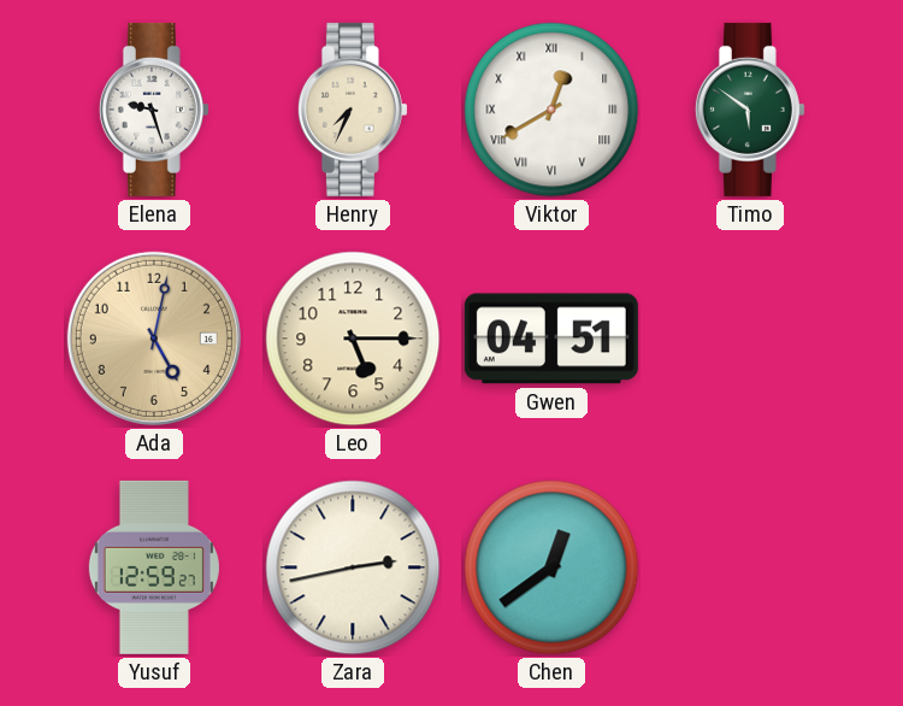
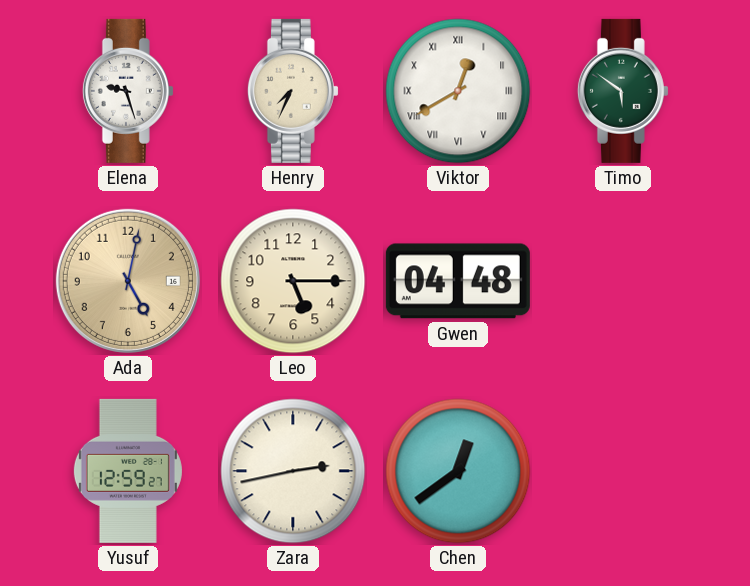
Gwen: 04:51 -> 04:48 (458, 281)
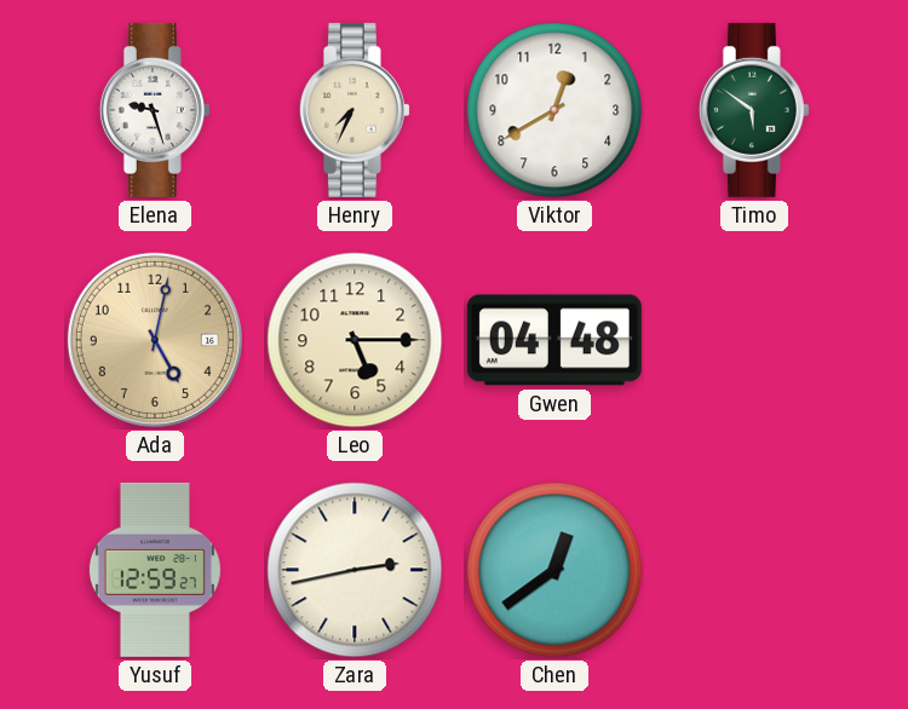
Viktor numerals: Roman -> Arabic (554, 110)
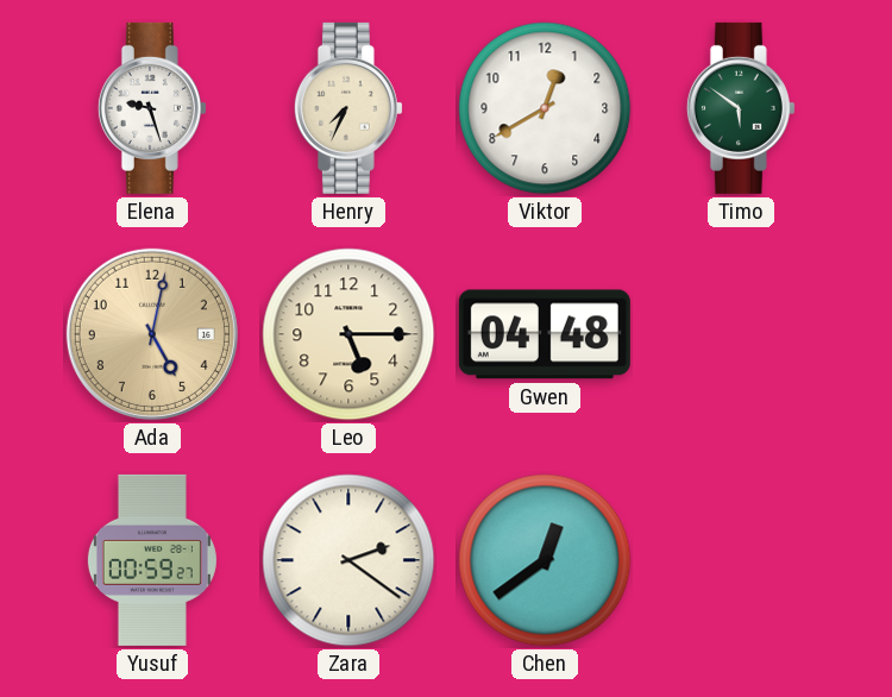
Yusuf: 12:59 -> 00:59 (152, 560)
Zara: 2:43 -> 2:21 (348, 560)
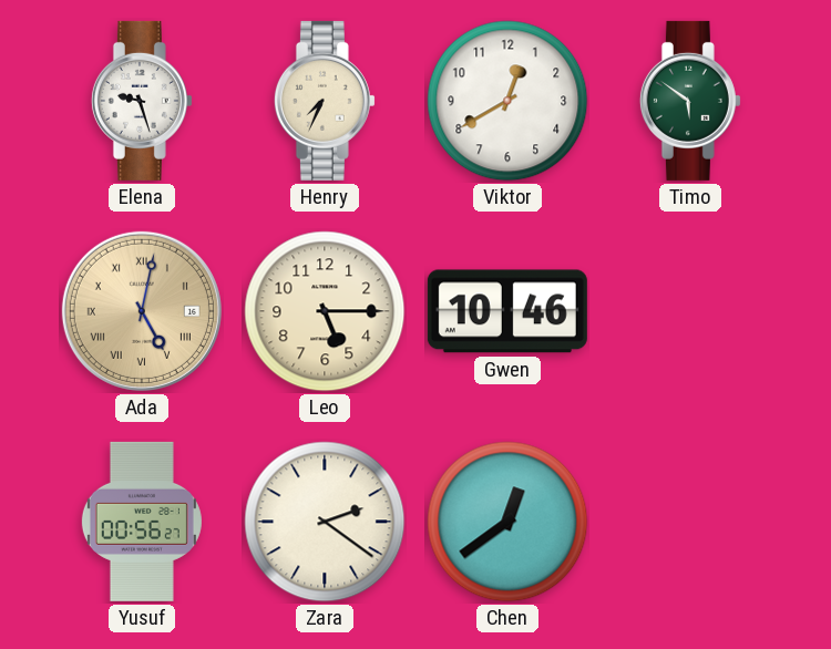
Ada numerals: Arabic -> Roman (142, 311)
Gwen: 04:48 -> 10:46 (507, 311)
Yusuf: 00:59 -> 00:56 (142, 522)
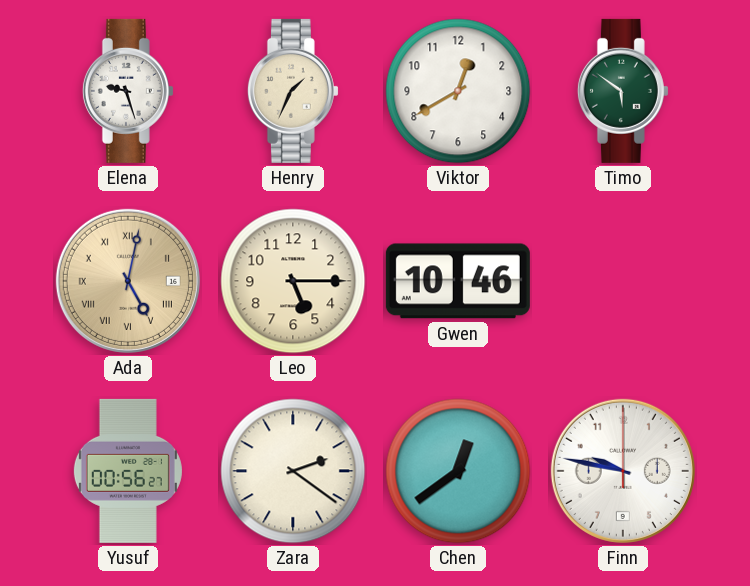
Henry: 7:34 -> 1:34 (293, 91)
Finn: none -> 9:47 (623, 471)
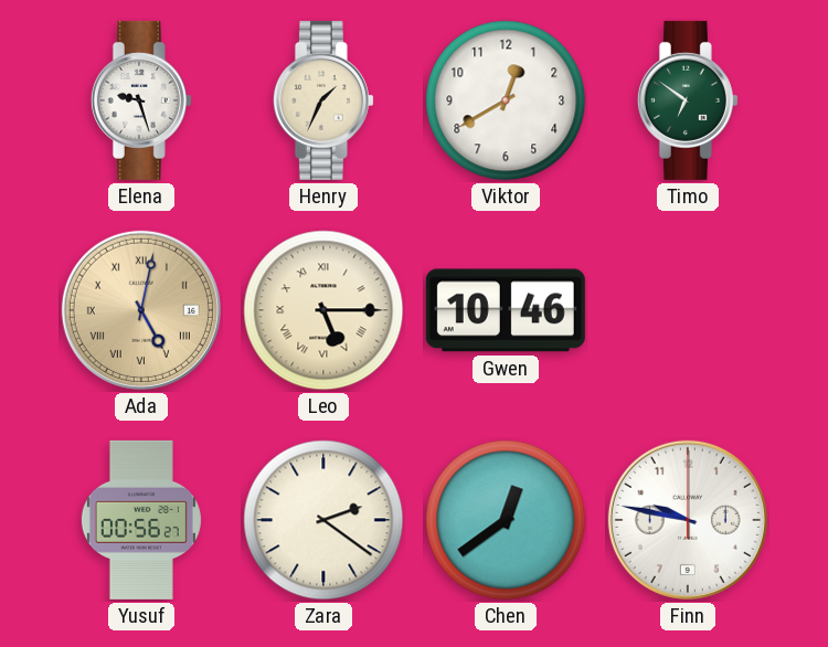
Timo: 5:51 -> 6:51 (688, 100)
Leo numerals: Arabic -> Roman (323, 310)
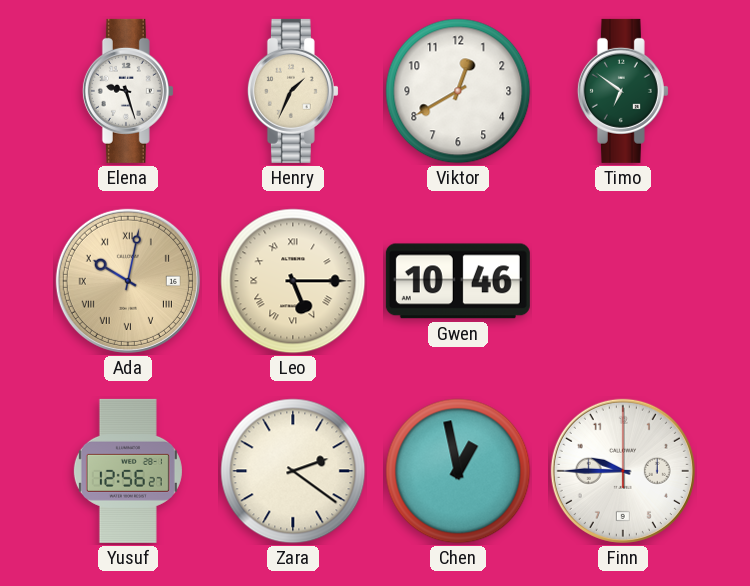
Ada: 5:02 -> 10:02 (128, 281)
Yusuf: 00:56 -> 12:56 (128, 471)
Chen: 12:39 -> 12:58 (458, 471)
Finn: 9:47 -> 9:45 (623, 471)
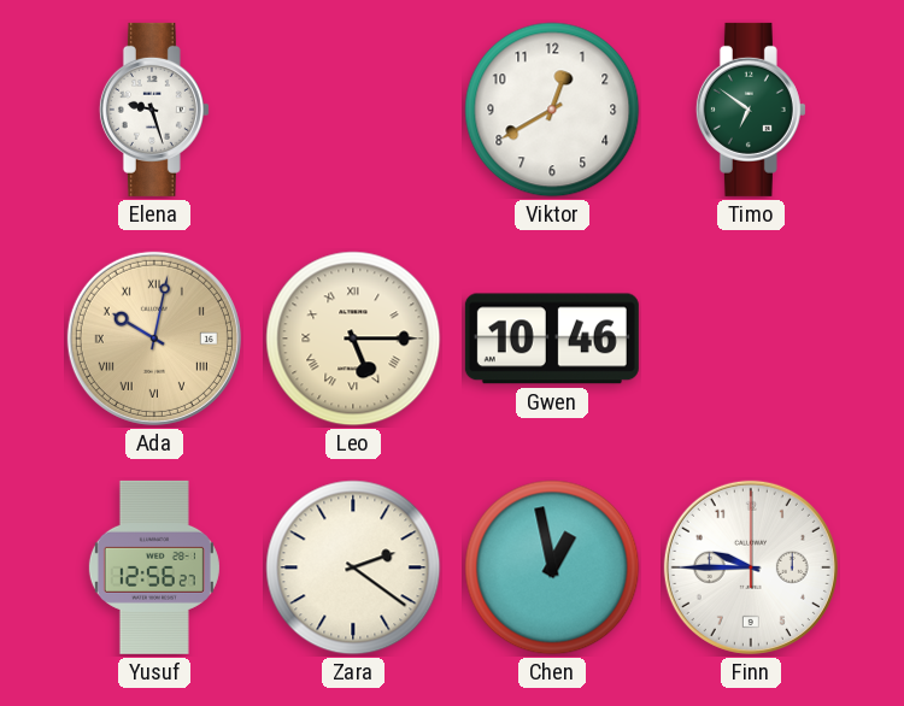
Henry: 1:34 -> none (293, 91)
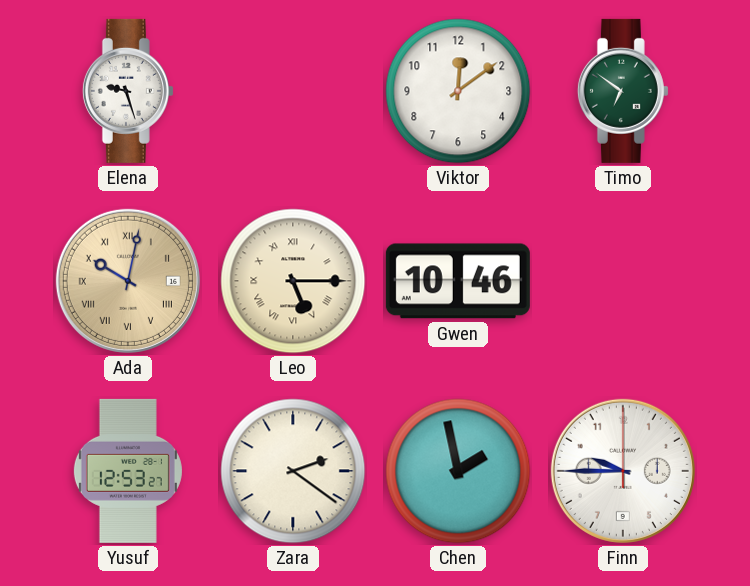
Viktor: 12:40 -> 12:09 (458, 91)
Yusuf: 12:56 -> 12:53 (128, 471)
Chen: 12:58 -> 1:58 (458, 471)
